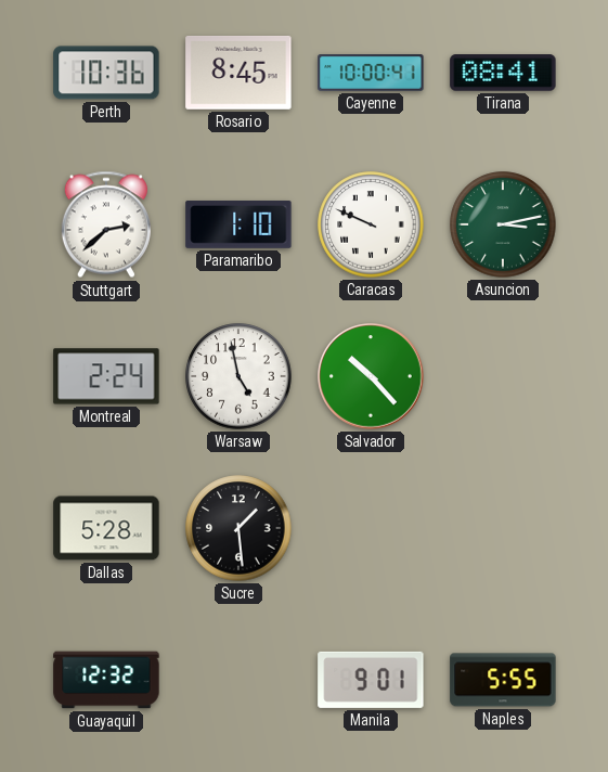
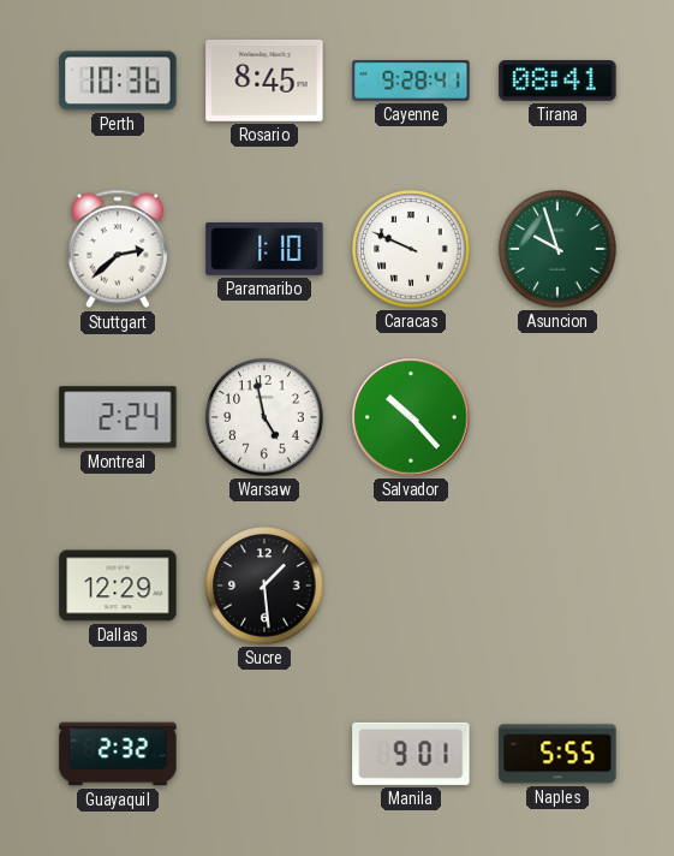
Cayenne: 10:00 -> 9:28 (411, 82)
Asuncion: 3:13 -> 9:57 (557, 249)
Dallas: 5:28 -> 12:29 (118, 585)
Guayaquil: 12:32 -> 2:32 (118, 754)
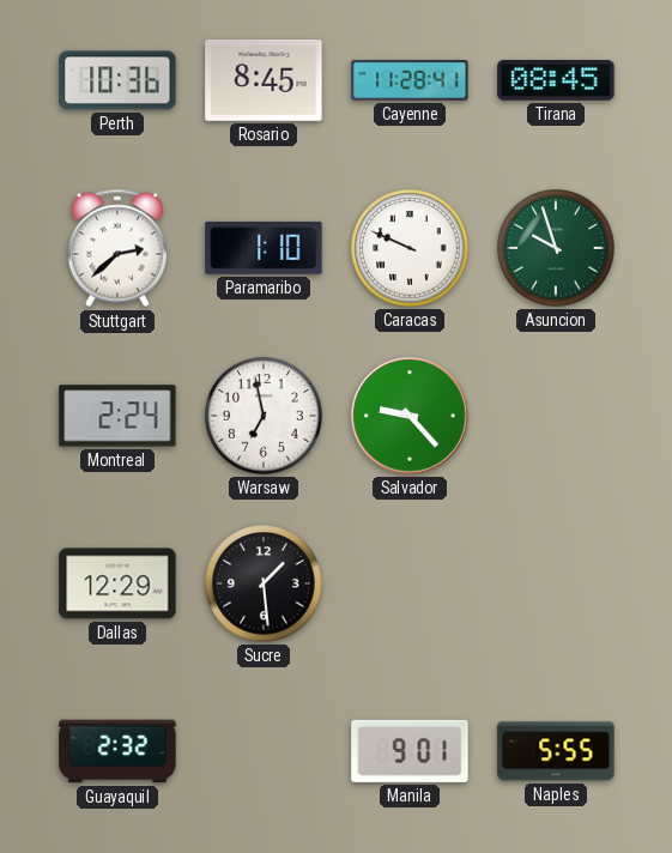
Cayenne: 9:28 -> 11:28 (410, 81)
Tirana: 08:41 -> 08:45 (556, 80)
Warsaw: 4:58 -> 6:58 (264, 416)
Salvador: 10:23 -> 9:23 (411, 417)
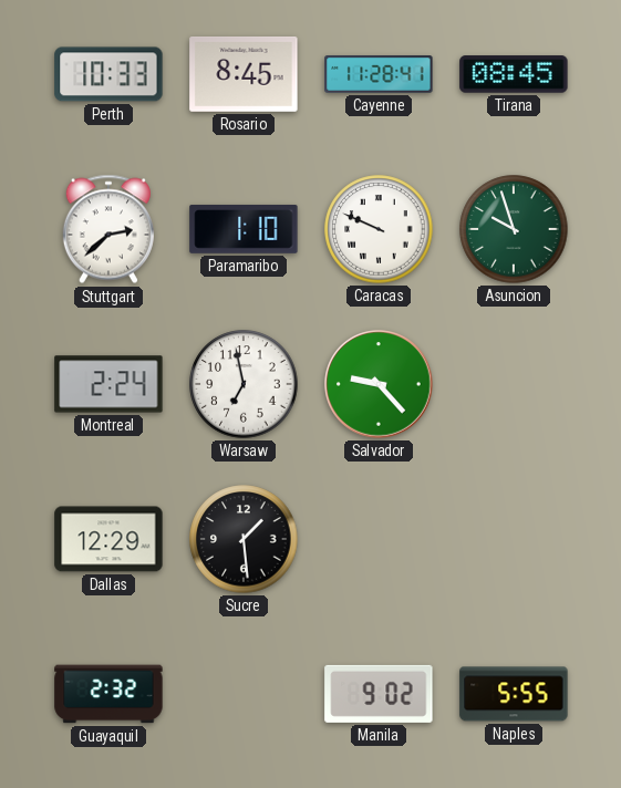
Perth: 10:36 -> 10:33 (108, 74)
Manila: 9:01 -> 9:02 (379, 694)
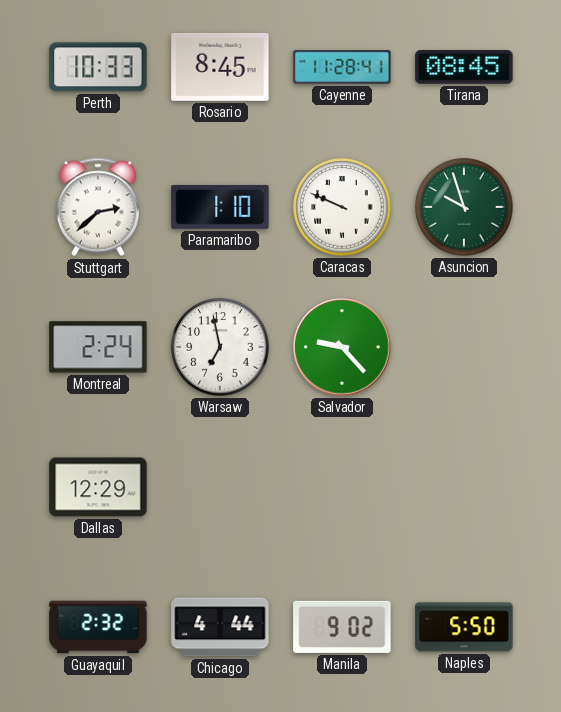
Sucre: 1:29 -> none (244, 539)
Chicago: none -> 4:44 (220, 627)
Naples: 5:55 -> 5:50 (464, 627)
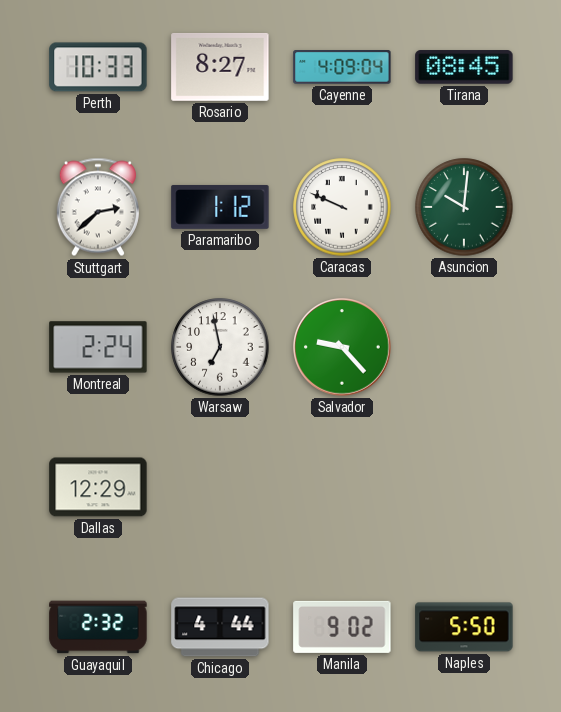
Rosario: 8:45 -> 8:27 (220, 67)
Cayenne: 11:28 -> 4:09 (342, 68)
Paramaribo: 1:10 -> 1:12 (220, 207)
Asuncion: 9:57 -> 10:01 (464, 207)
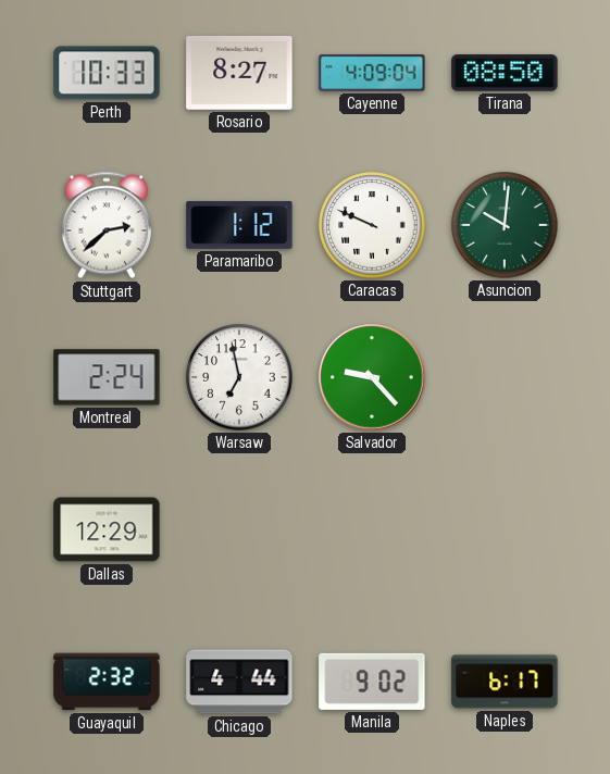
Tirana: 08:45 -> 08:50 (505, 73)
Naples: 5:50 -> 6:17 (505, 682)
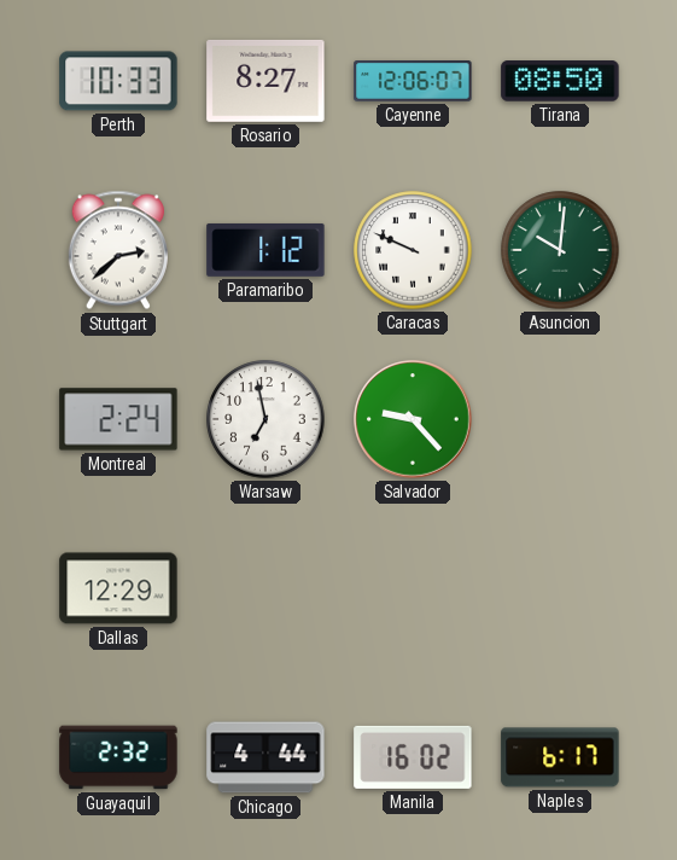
Cayenne: 4:09 -> 12:06 (413, 82)
Manila: 9:02 -> 16:02 (413, 757)
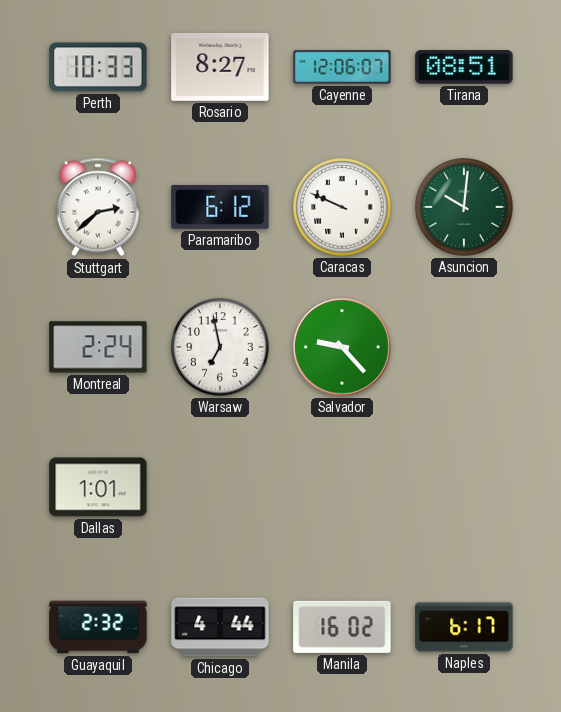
Tirana: 08:50 -> 08:51 (464, 67)
Paramaribo: 1:12 -> 6:12 (220, 207)
Dallas: 12:29 -> 1:01 (98, 487)
